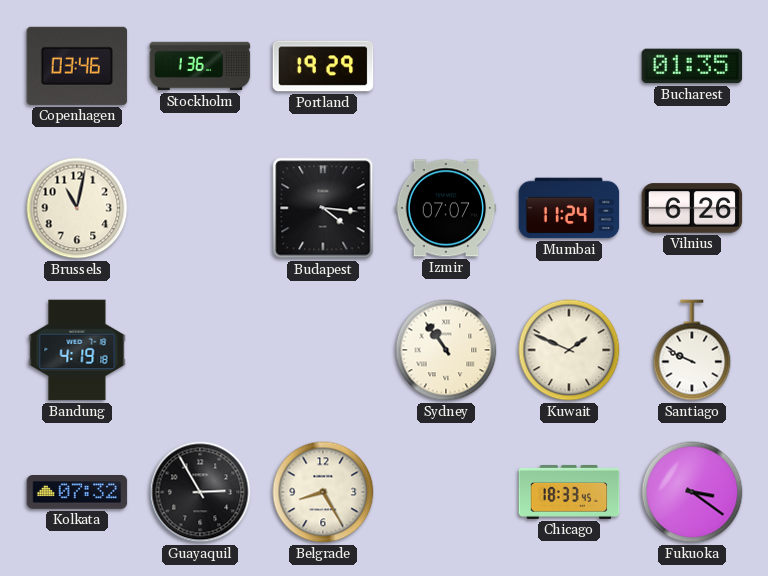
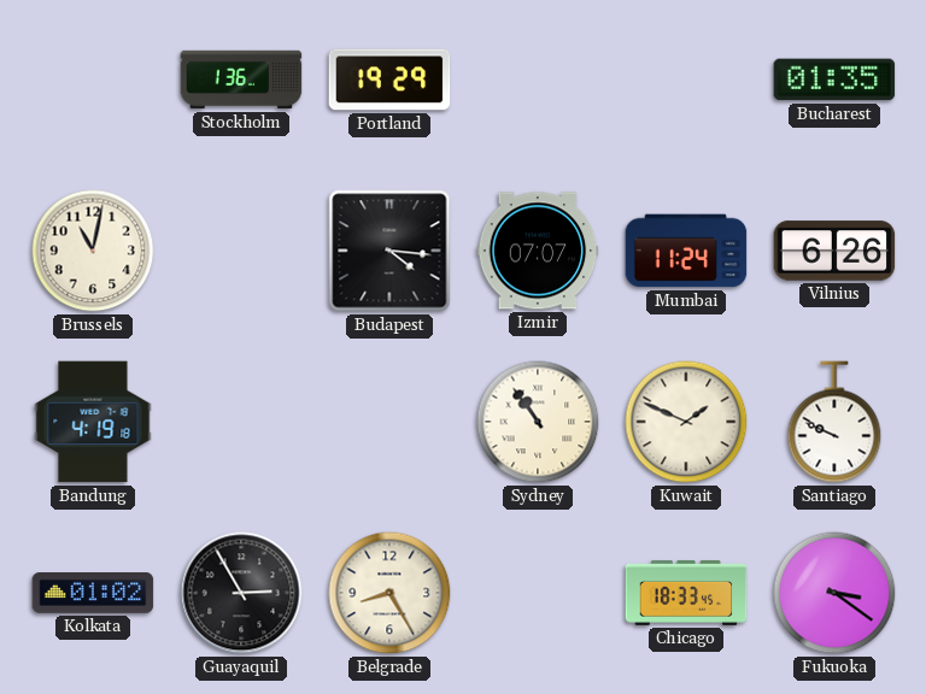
Copenhagen: 03:46 -> none (77, 66)
Kolkata: 07:32 -> 01:02 (93, 594)
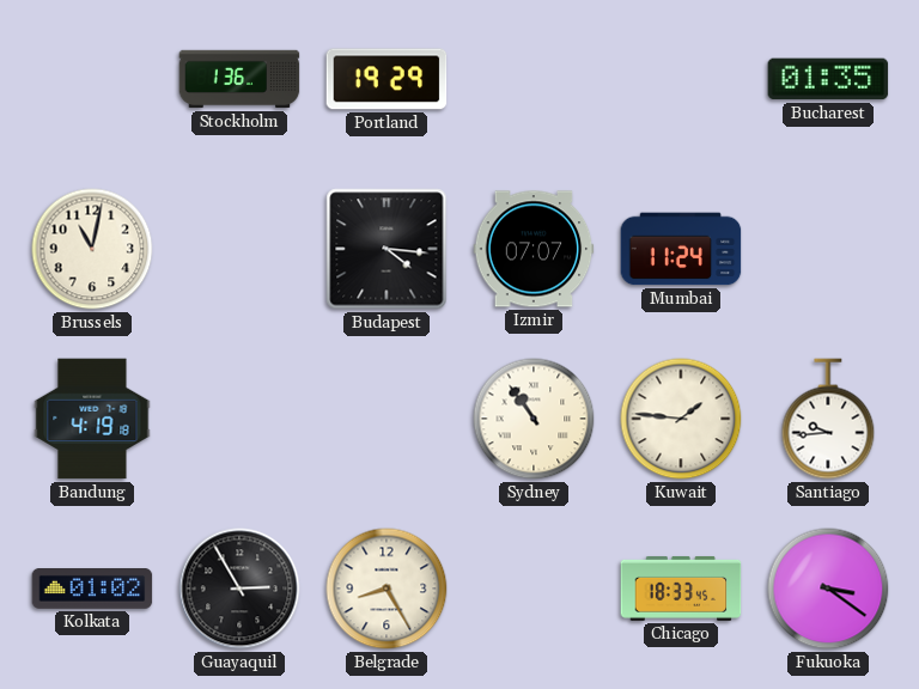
Vilnius: 6:26 -> none (834, 251)
Kuwait: 1:49 -> 1:46 (681, 419)
Santiago: 9:49 -> 9:44 (828, 419)
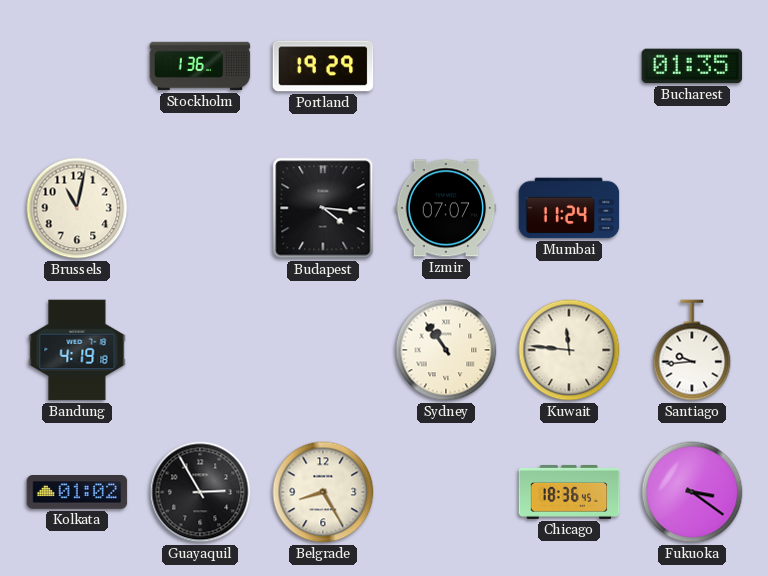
Kuwait: 1:46 -> 11:46 (569, 350)
Chicago: 18:33 -> 18:36 (569, 492)
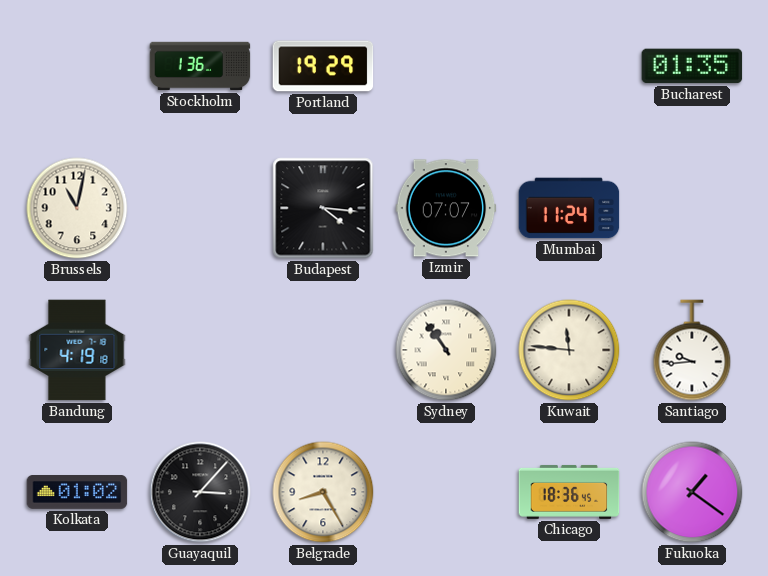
Guayaquil: 2:55 -> 3:07 (200, 492)
Fukuoka: 3:21 -> 1:21 (692, 492)
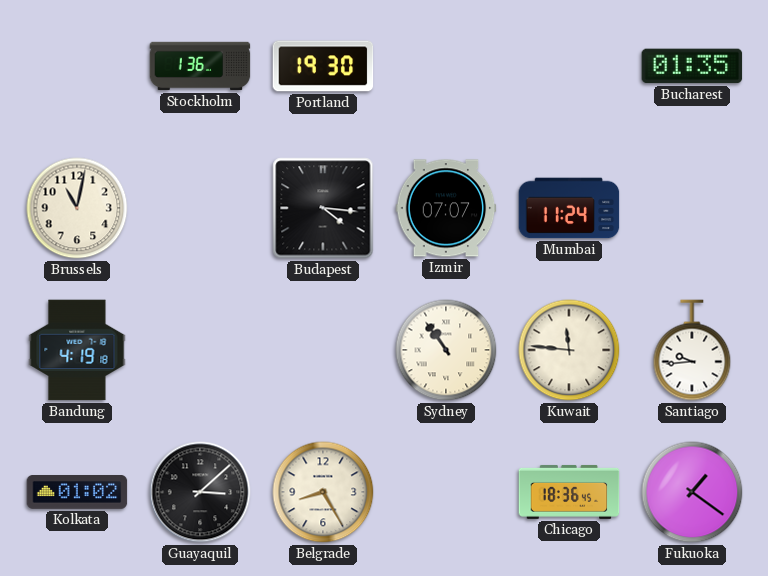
Portland: 19:29 -> 19:30 (323, 66)
Guayaquil: 3:07 -> 3:08 (200, 492)
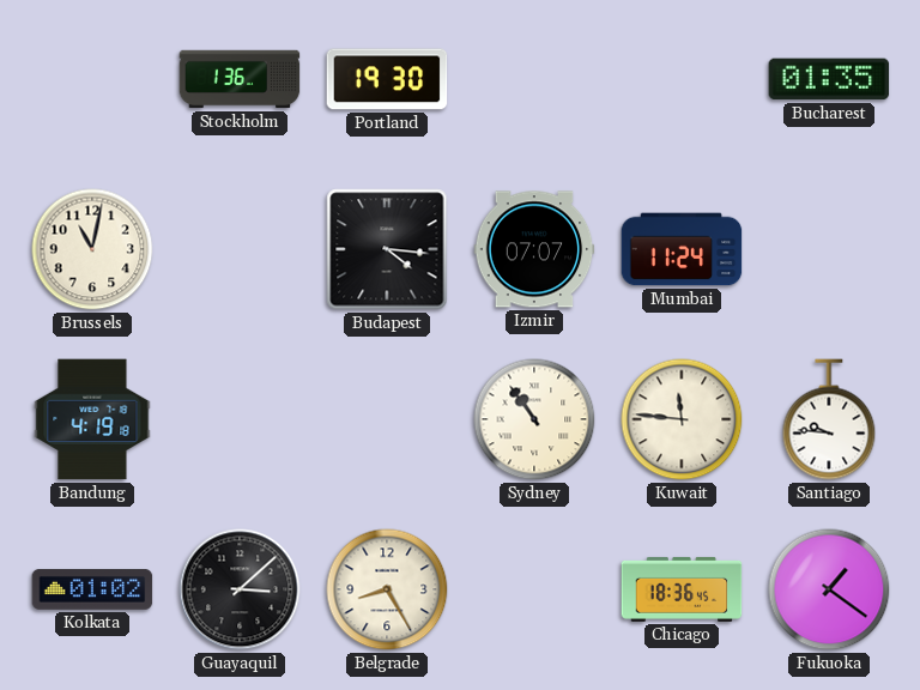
Santiago: 9:44 -> 9:46 (829, 419)
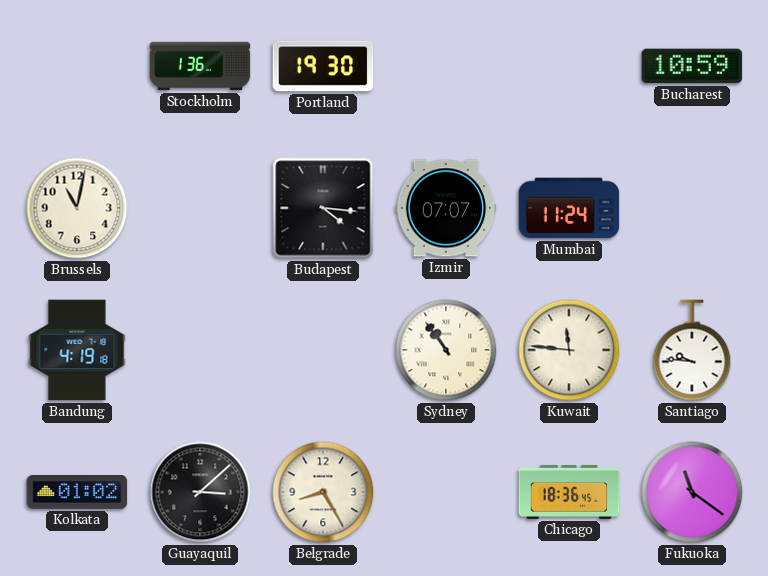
Bucharest: 01:35 -> 10:59 (692, 66)
Fukuoka: 1:21 -> 11:21 (692, 492)
